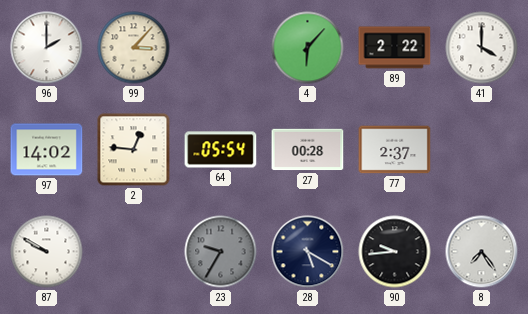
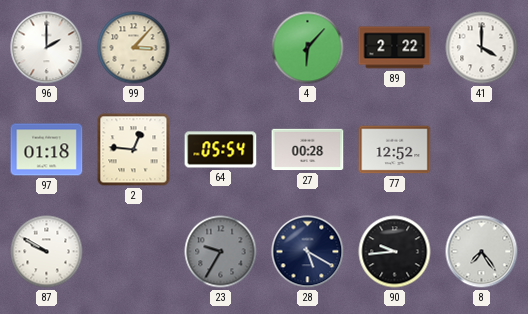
97: 14:02 -> 01:18 (47, 150)
77: 2:37 -> 12:52 (395, 150)
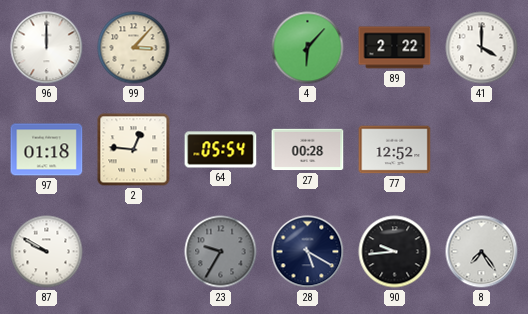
96: 2:00 -> 12:00 (47, 48)
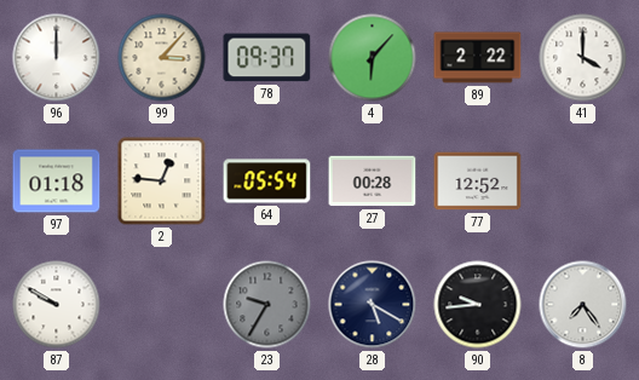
78: none -> 09:37 (267, 58)
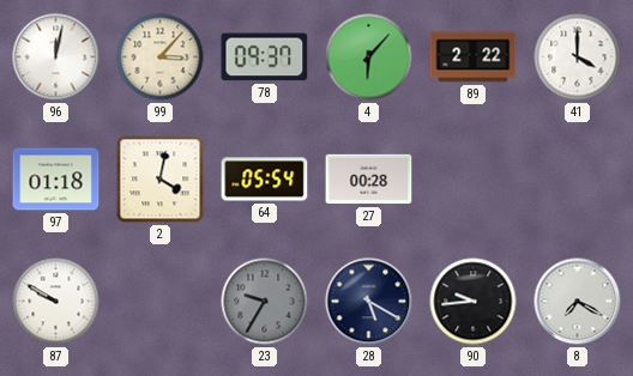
96: 12:00 -> 12:02 (56, 57)
2: 12:46 -> 4:02 (161, 180)
77: 12:52 -> none (478, 182)
8: 7:24 -> 7:20 (578, 302)
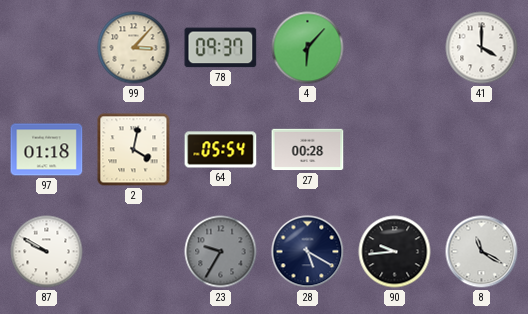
96: 12:02 -> none (56, 57)
89: 2:22 -> none (474, 57)
8: 7:20 -> 11:20 (482, 252)
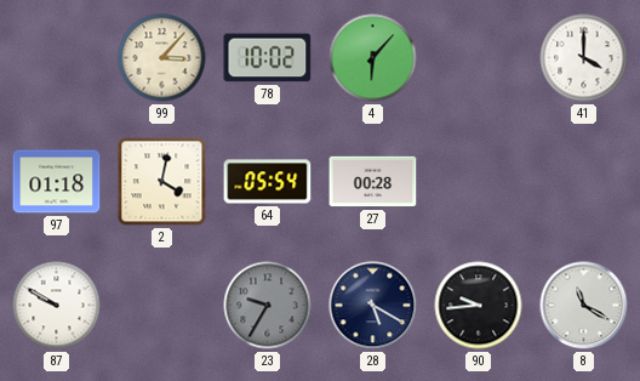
78: 09:37 -> 10:02 (268, 58)
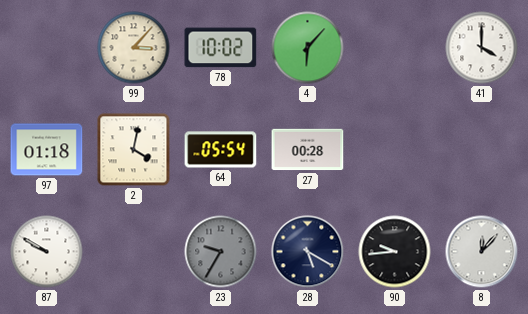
8: 11:20 -> 12:07 (482, 252)
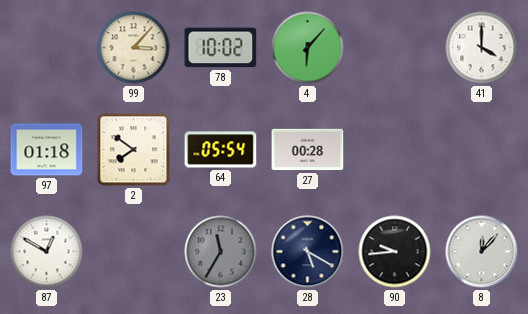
2: 4:02 -> 7:51 (134, 150)
87: 9:50 -> 12:50 (47, 252)
23: 9:35 -> 11:35 (221, 252)
